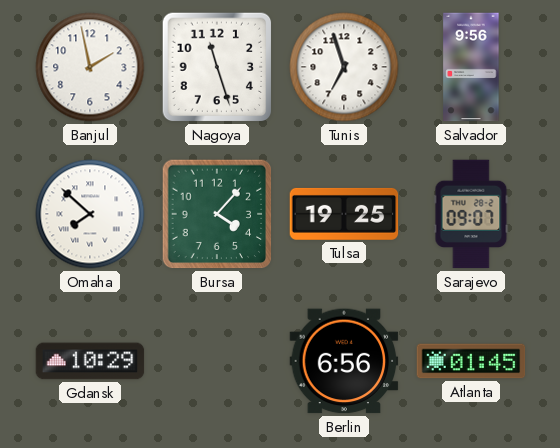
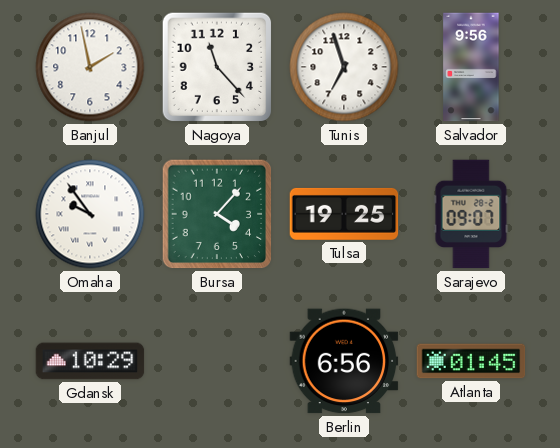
Nagoya: 11:27 -> 11:23 (217, 67)
Omaha: 7:52 -> 9:54 (90, 214)
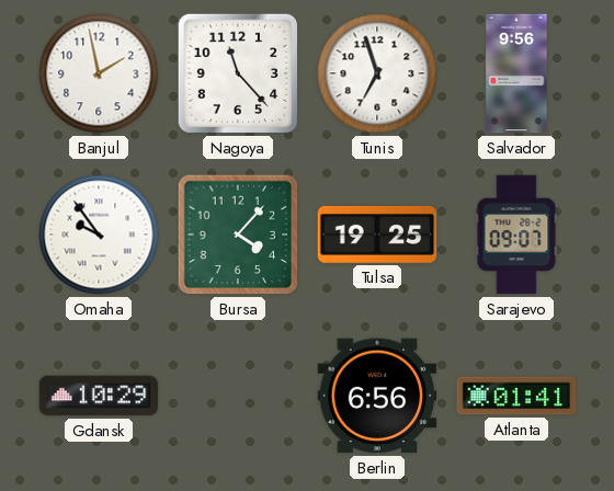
Atlanta: 01:45 -> 01:41 (516, 396)
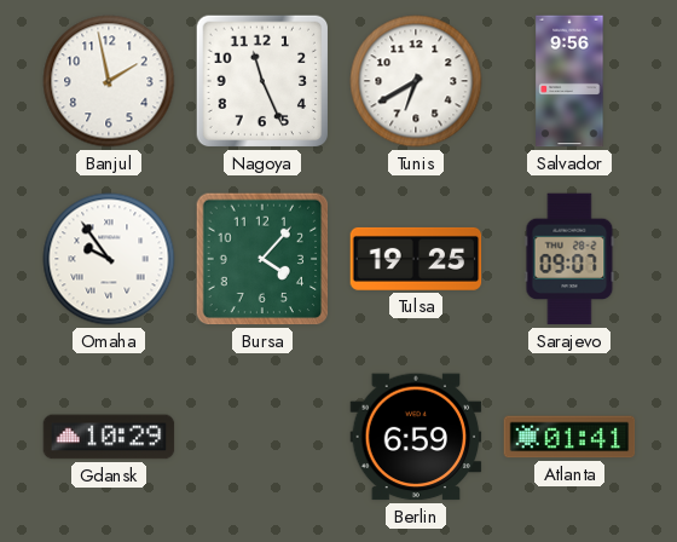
Nagoya: 11:23 -> 11:26 (262, 81)
Tunis: 6:57 -> 6:40 (416, 81)
Berlin: 6:56 -> 6:59 (416, 437)
